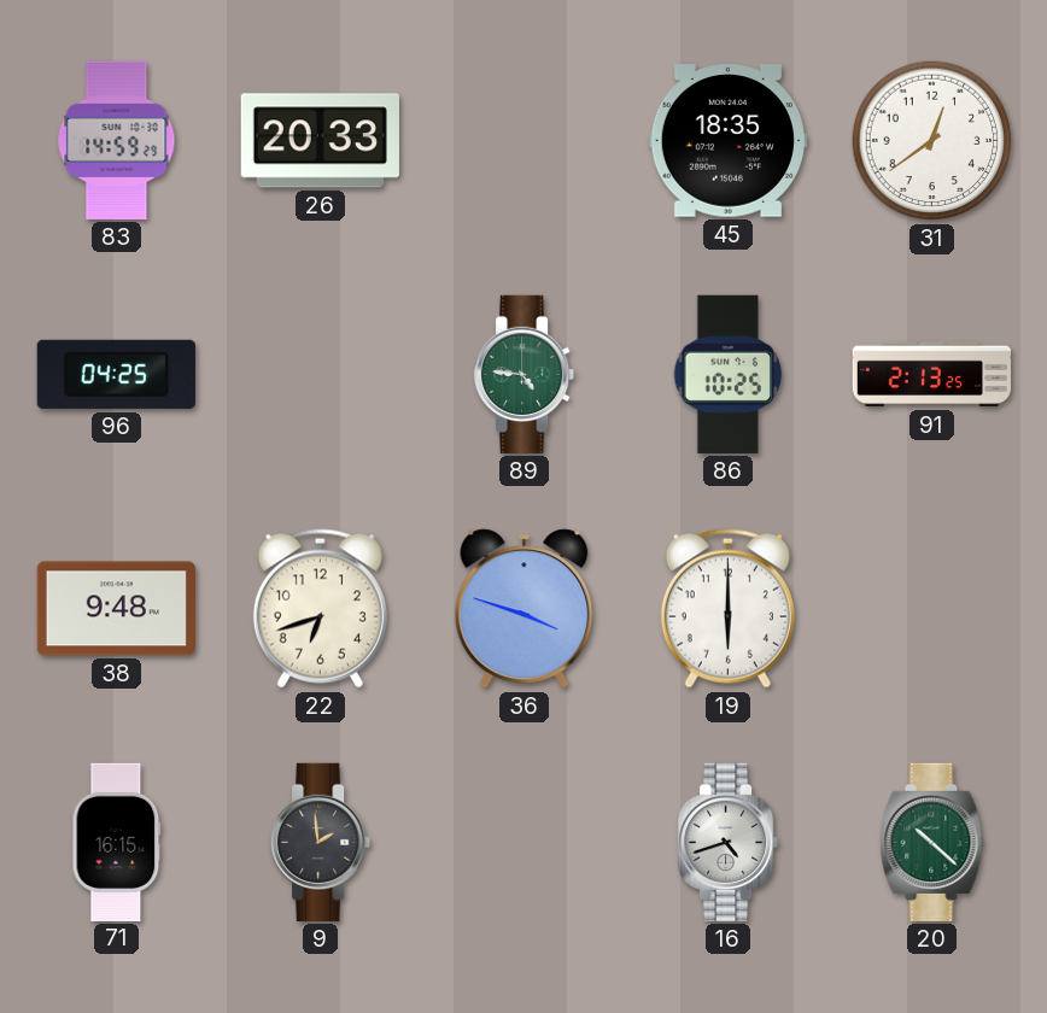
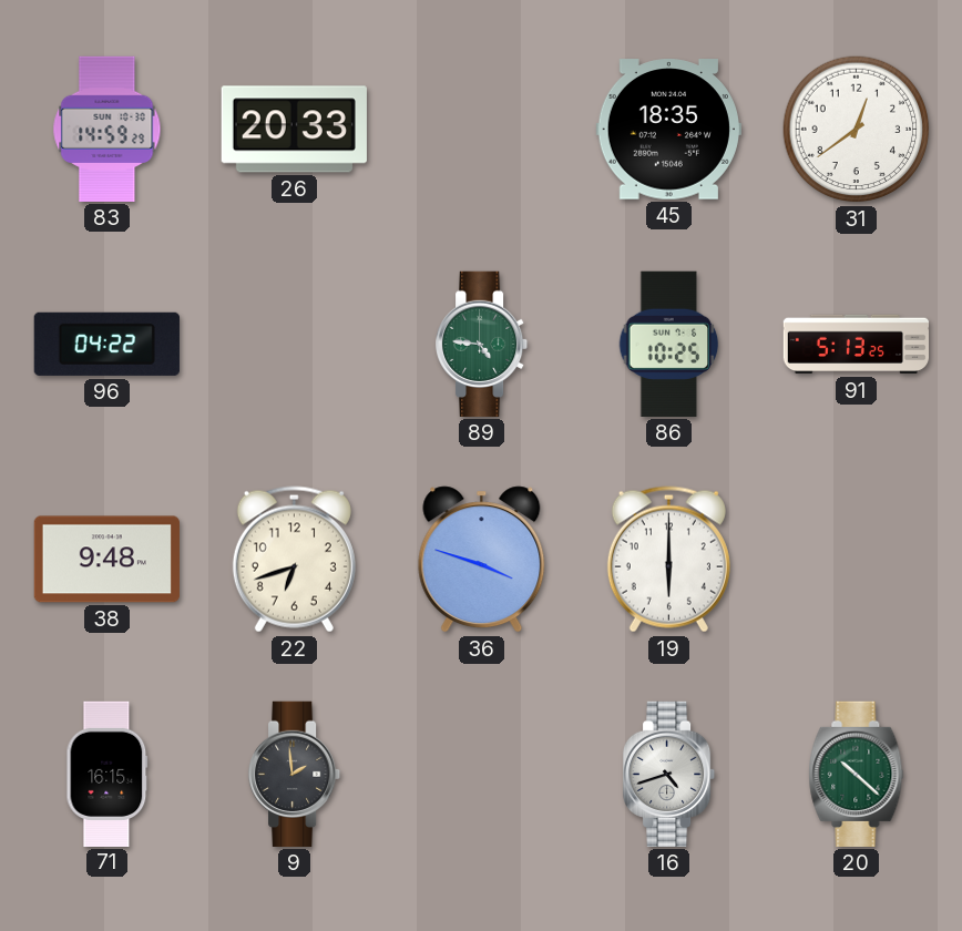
96: 04:25 -> 04:22 (106, 344)
91: 2:13 -> 5:13 (856, 345)
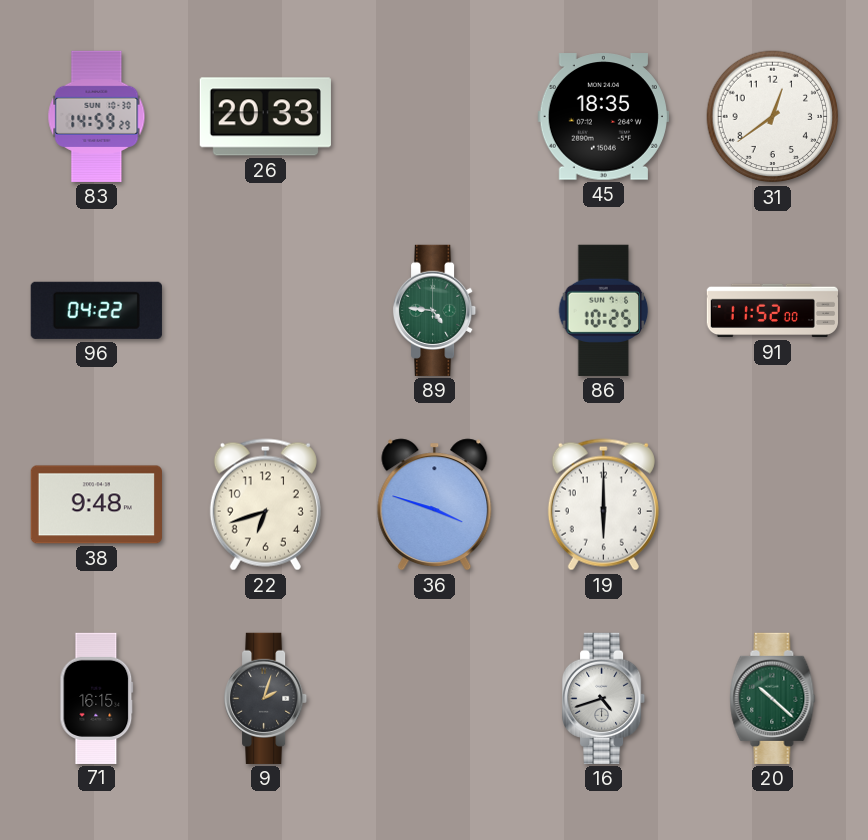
91: 5:13 -> 11:52 (772, 311)
9: 1:59 -> 2:03 (267, 698)
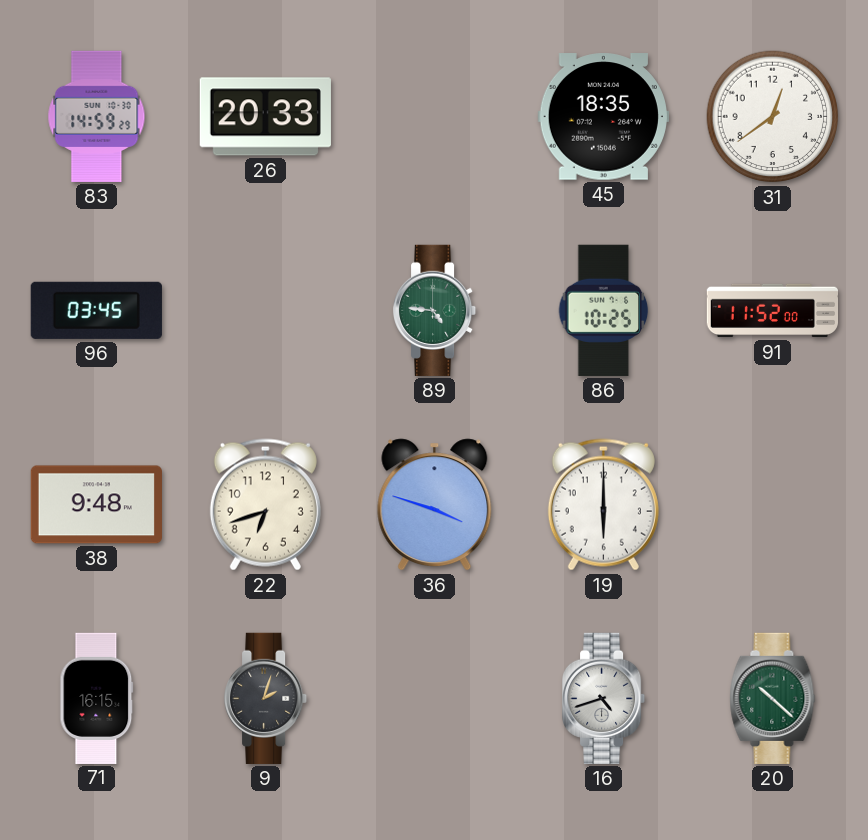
96: 04:22 -> 03:45 (96, 310)
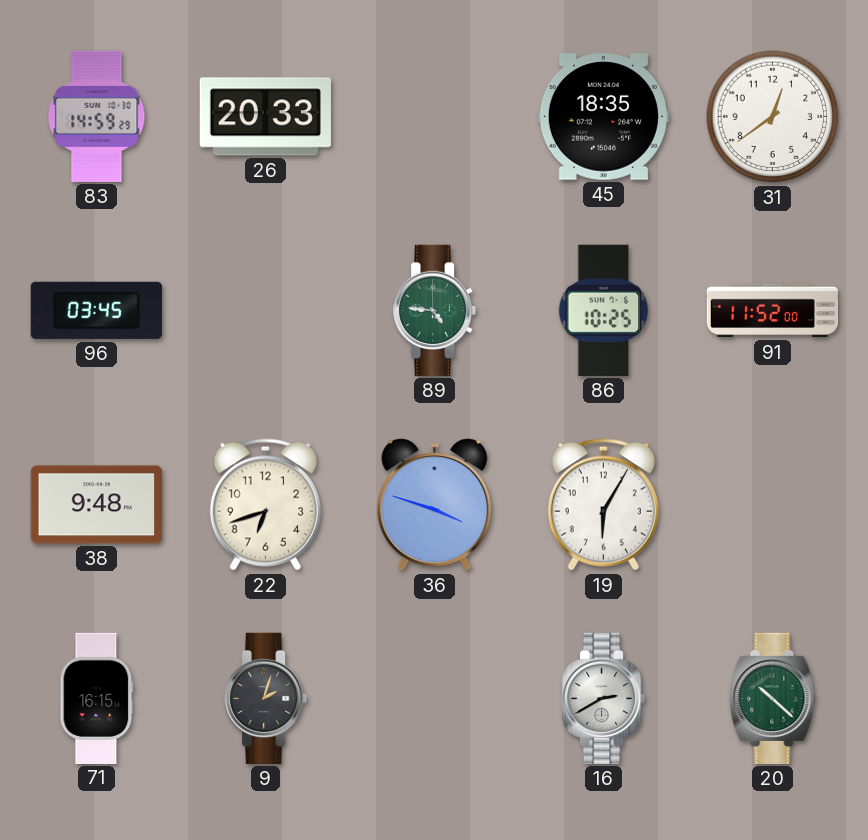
19: 6:00 -> 6:05 (603, 505)
16: 4:42 -> 2:40 (605, 698)
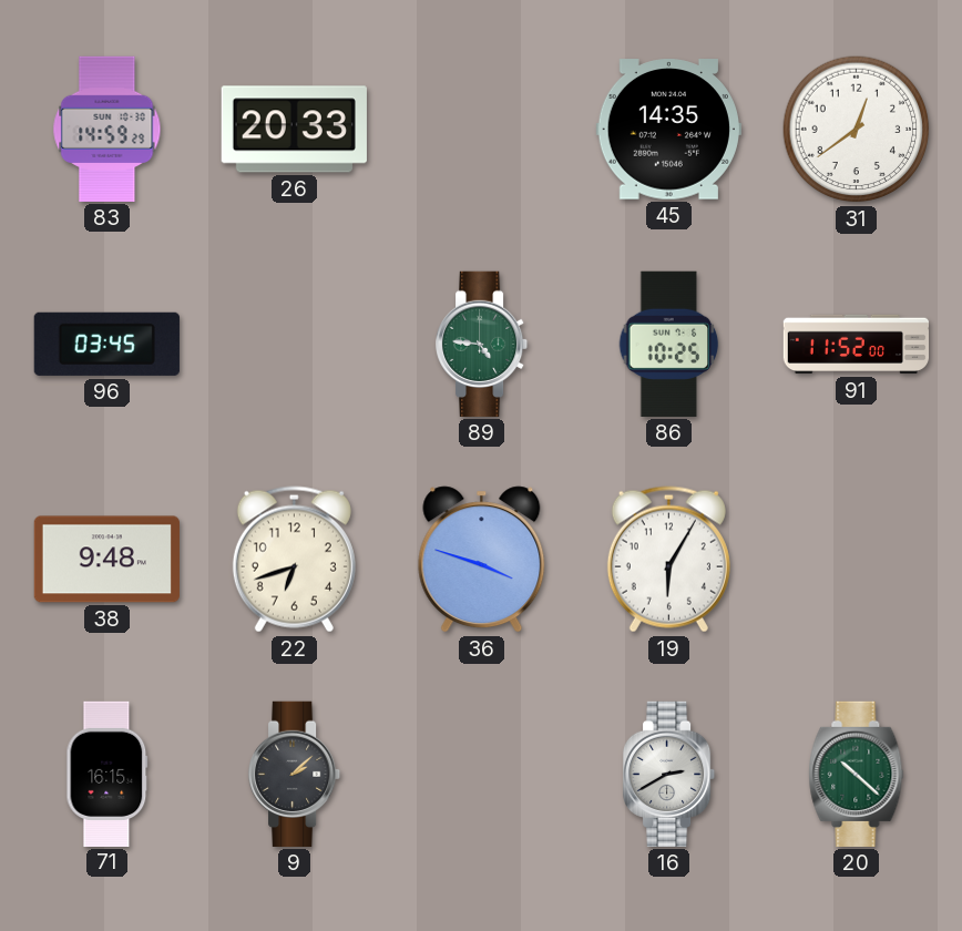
45: 18:35 -> 14:35 (668, 130)
9: 2:03 -> 2:08 (296, 774)
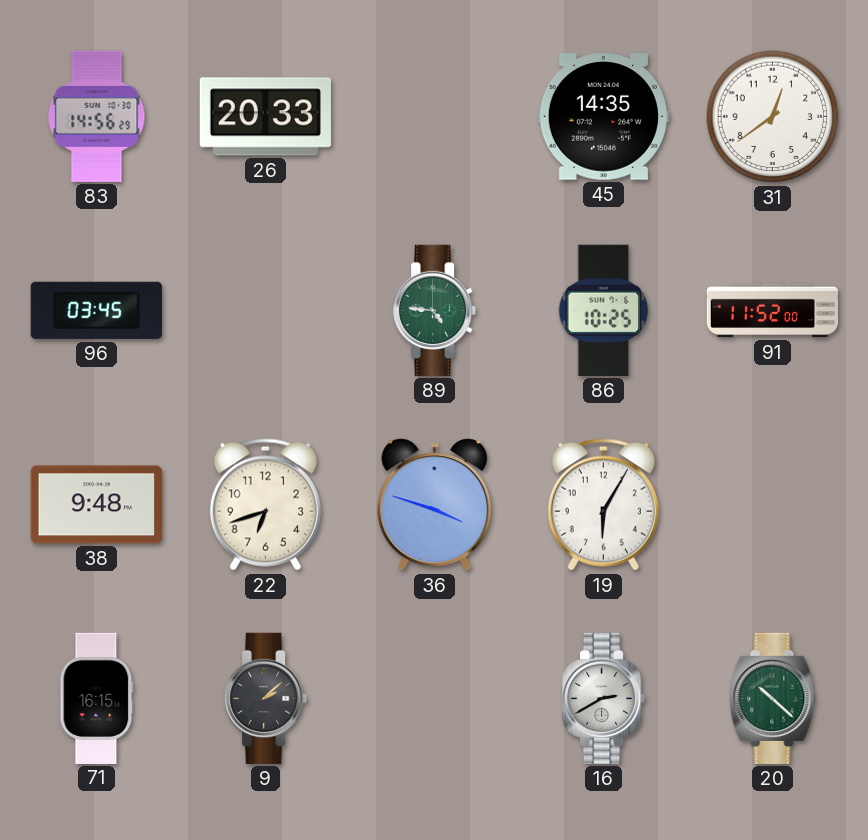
83: 14:59 -> 14:56 (97, 116)
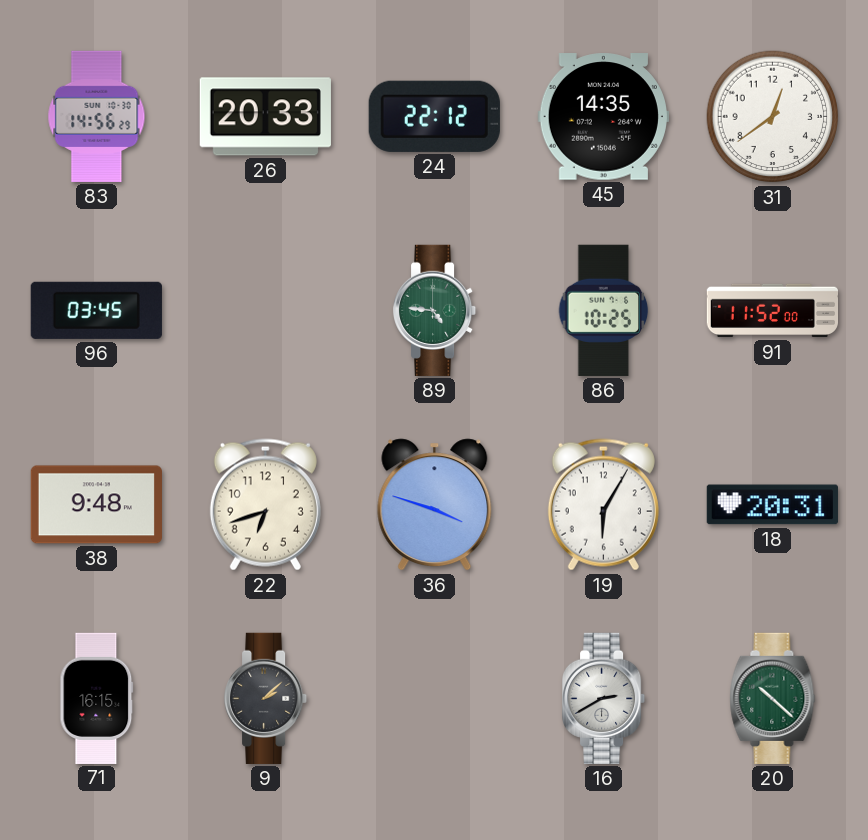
24: none -> 22:12 (434, 116)
18: none -> 20:31 (772, 505)
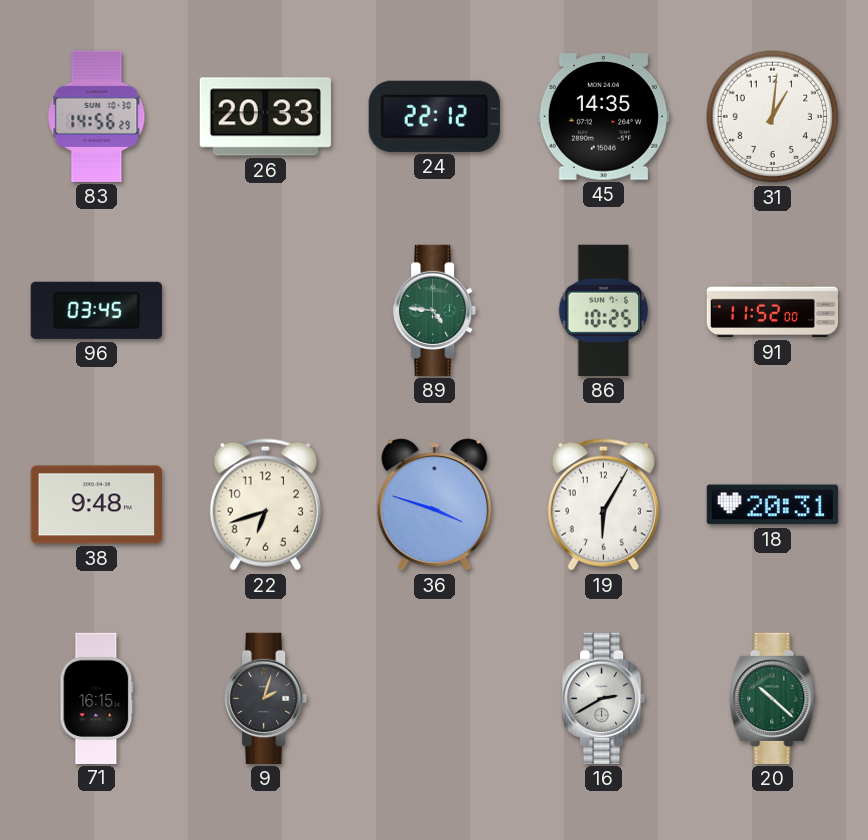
31: 12:39 -> 1:01 (773, 117)
9: 2:08 -> 2:03 (267, 698)
